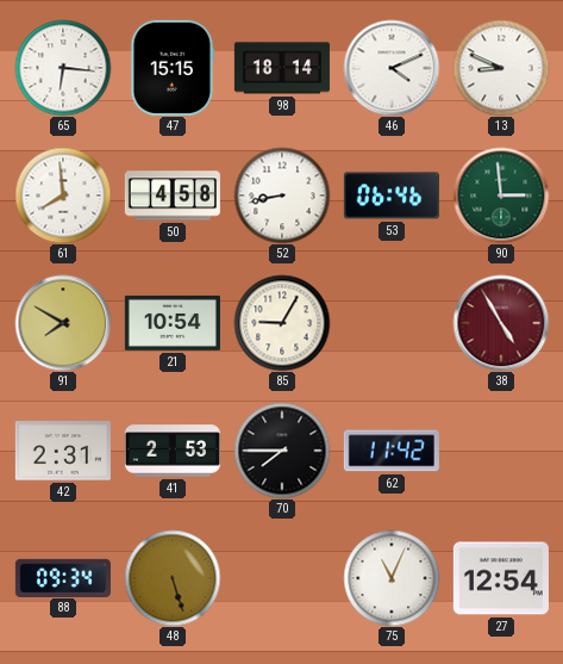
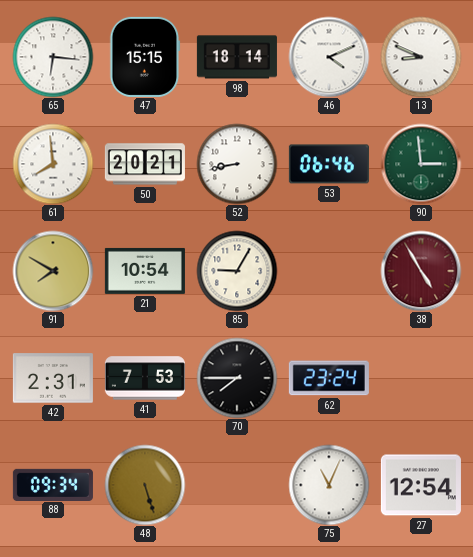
50: 4:58 -> 20:21 (145, 164)
41: 2:53 -> 7:53 (145, 378)
62: 11:42 -> 23:24 (329, 378)
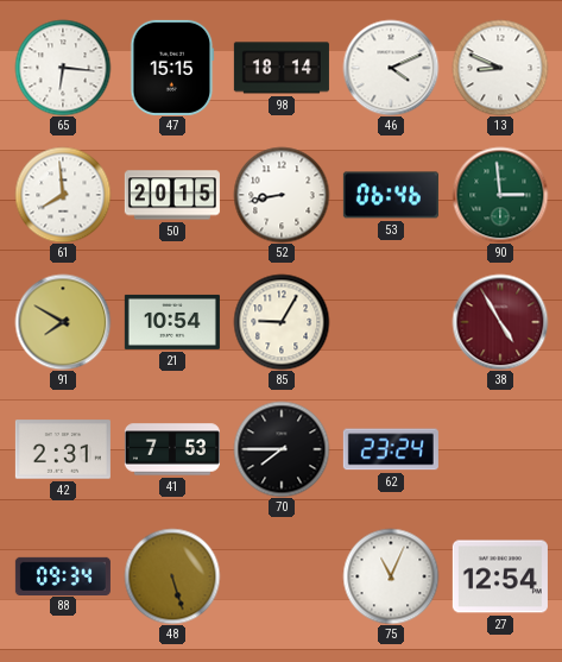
50: 20:21 -> 20:15 (172, 195)
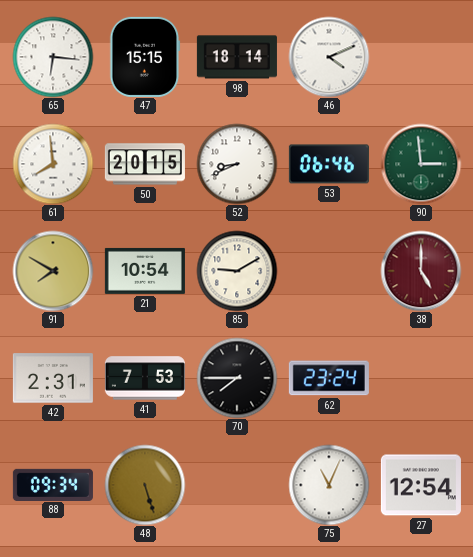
13: 8:49 -> none (500, 68)
52: 8:43 -> 8:41 (237, 164)
85: 9:05 -> 9:10 (237, 271)
38: 4:55 -> 5:00 (421, 271)
